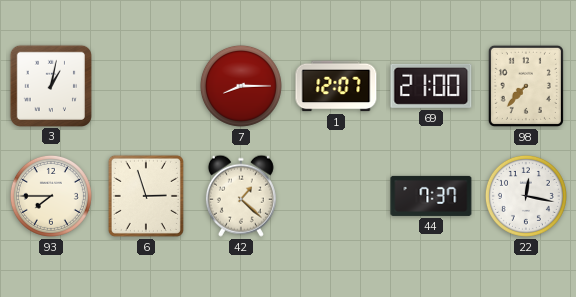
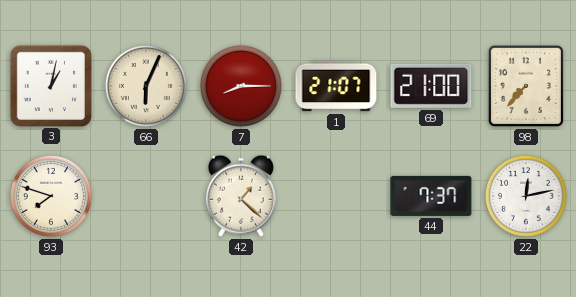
66: none -> 6:04 (146, 86)
1: 12:07 -> 21:07 (336, 86)
93: 7:45 -> 7:48 (51, 196)
6: 2:57 -> none (146, 196)
22: 12:17 -> 12:13 (526, 196)
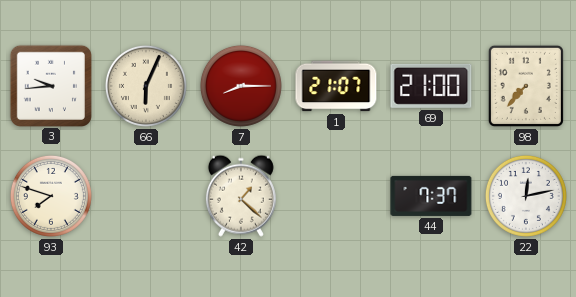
3: 1:02 -> 9:44 (50, 85)
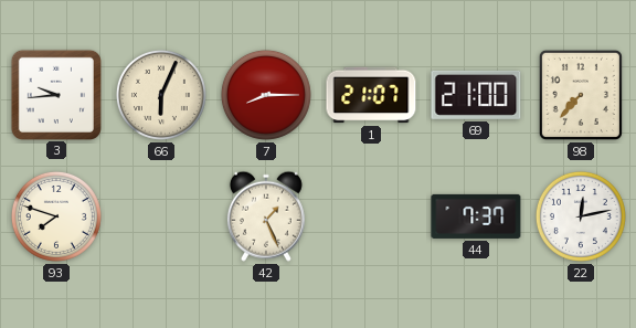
42: 1:22 -> 1:26 (266, 216)
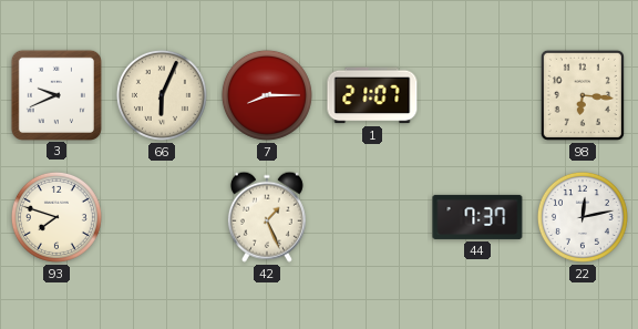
3: 9:44 -> 9:41 (55, 94)
69: 21:00 -> none (476, 95)
98: 7:37 -> 6:16 (583, 95)
